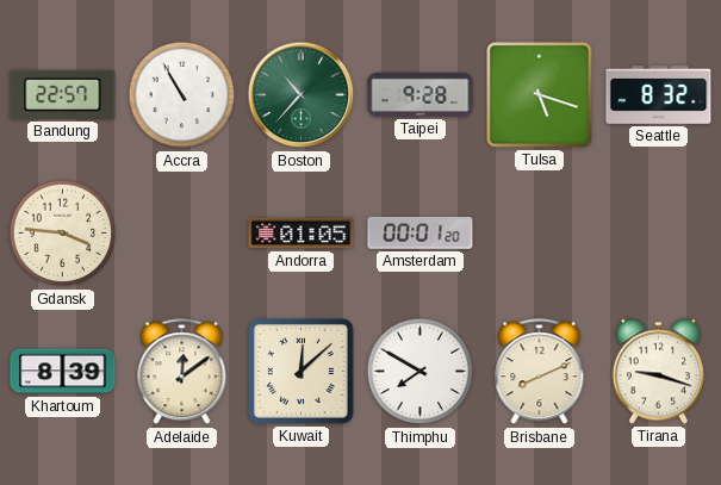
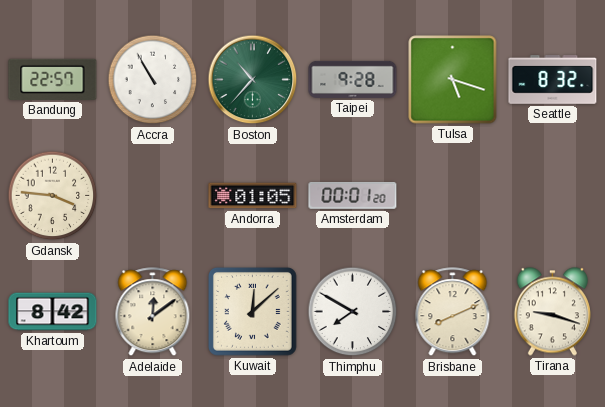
Khartoum: 8:39 -> 8:42 (53, 312)
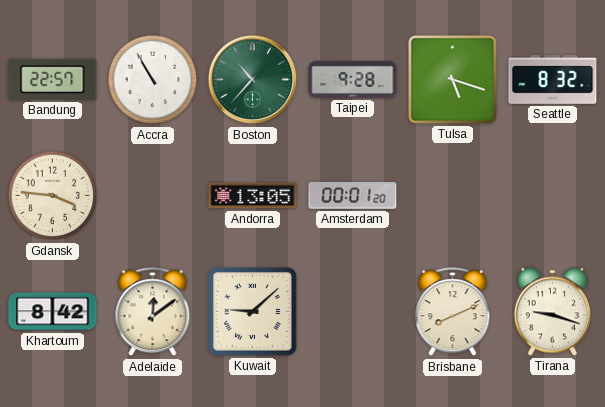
Andorra: 01:05 -> 13:05 (253, 196)
Kuwait: 12:08 -> 9:08 (253, 312)
Thimphu: 7:50 -> none (353, 312)
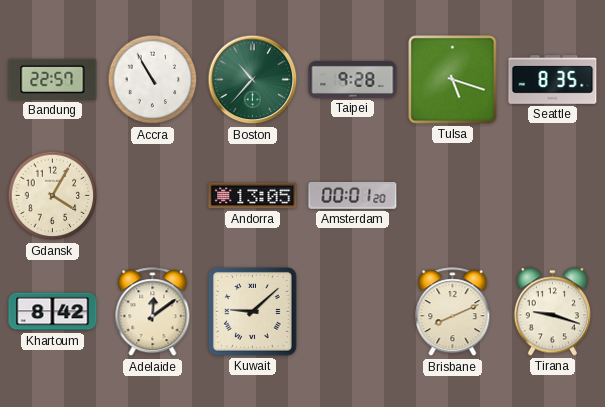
Seattle: 8:32 -> 8:35 (553, 80)
Gdansk: 3:46 -> 4:05 (53, 196)
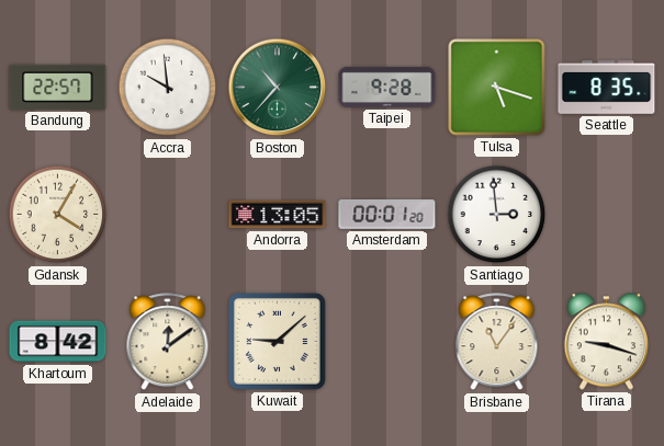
Accra: 10:55 -> 9:59 (168, 88)
Santiago: none -> 2:59 (497, 215)
Brisbane: 8:11 -> 11:06 (497, 342)
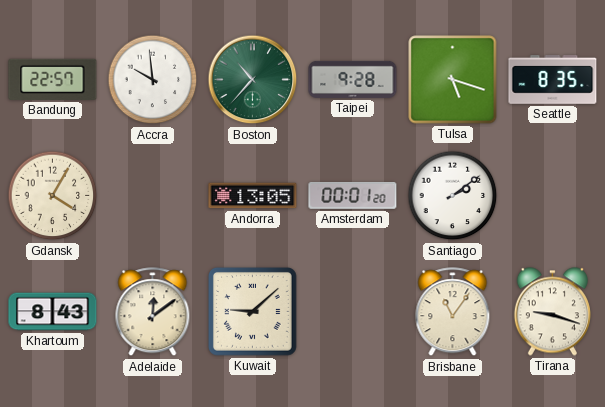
Santiago: 2:59 -> 2:09 (453, 196)
Khartoum: 8:42 -> 8:43 (53, 312)
